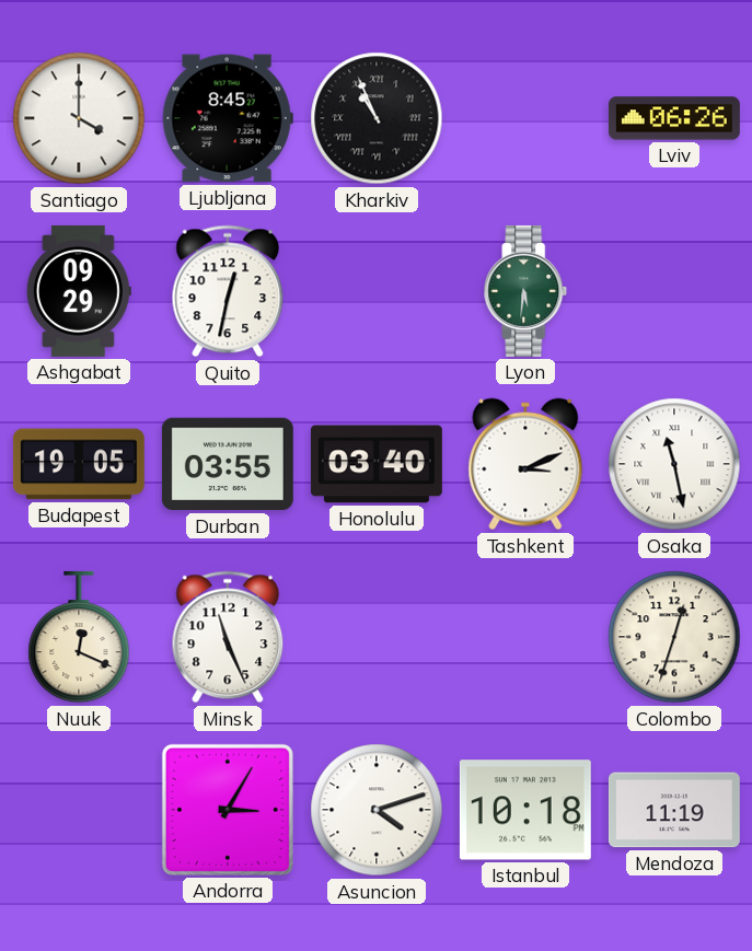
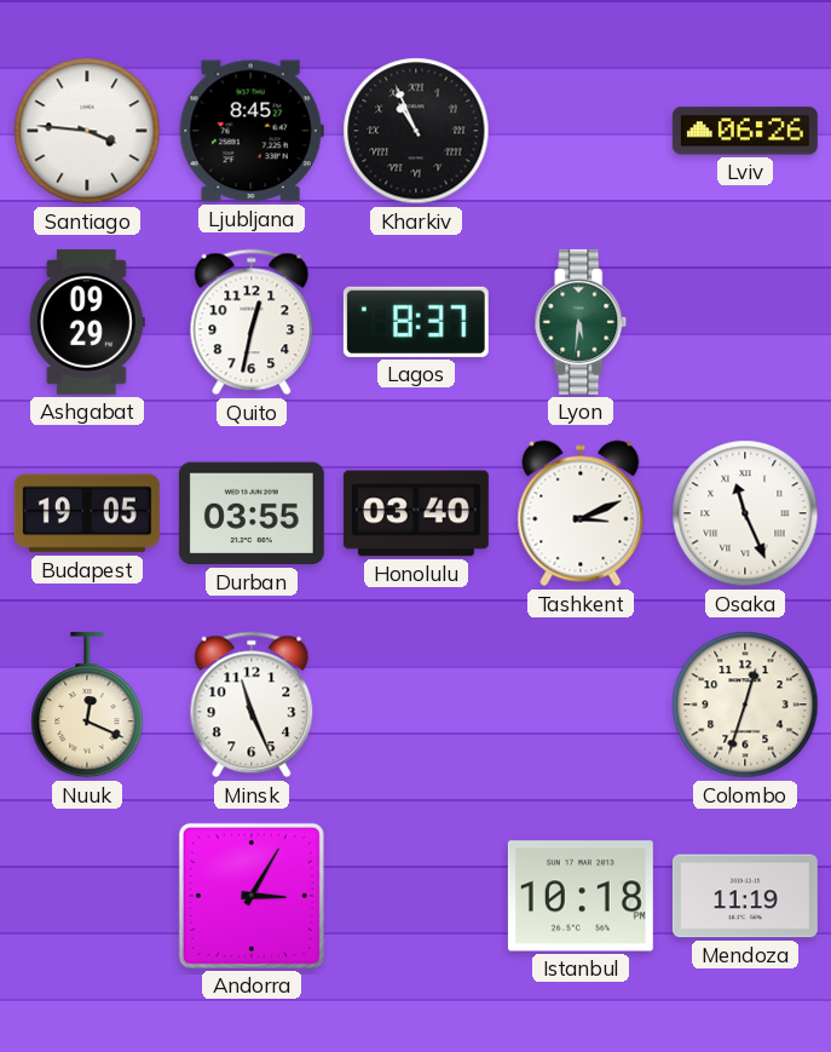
Santiago: 4:00 -> 3:46 (87, 131)
Lagos: none -> 8:37 (416, 322)
Osaka: 11:28 -> 11:26 (745, 513)
Asuncion: 4:12 -> none (377, 810)
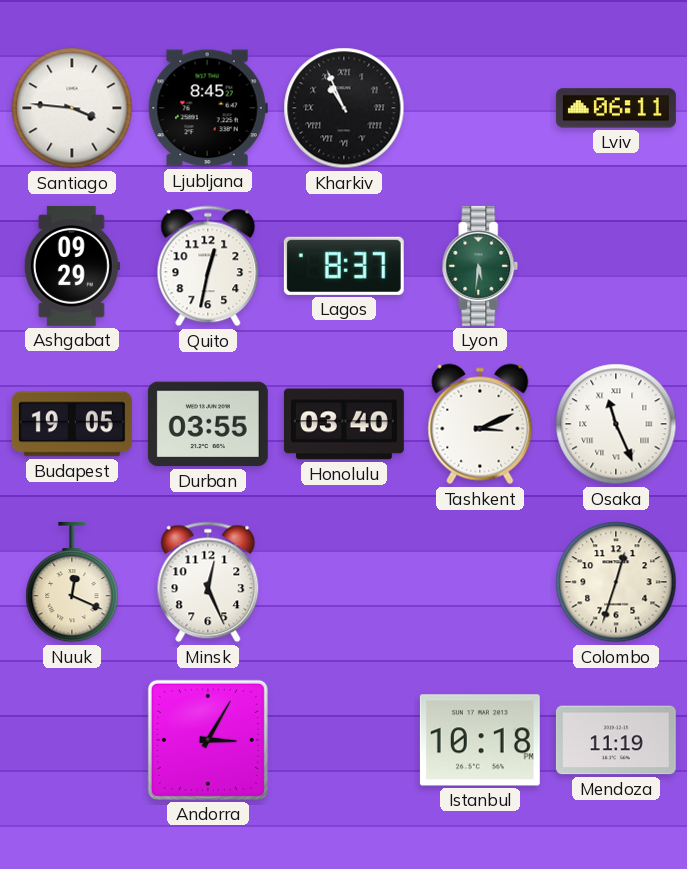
Lviv: 06:26 -> 06:11 (616, 108)
Minsk: 11:26 -> 12:26 (208, 582)
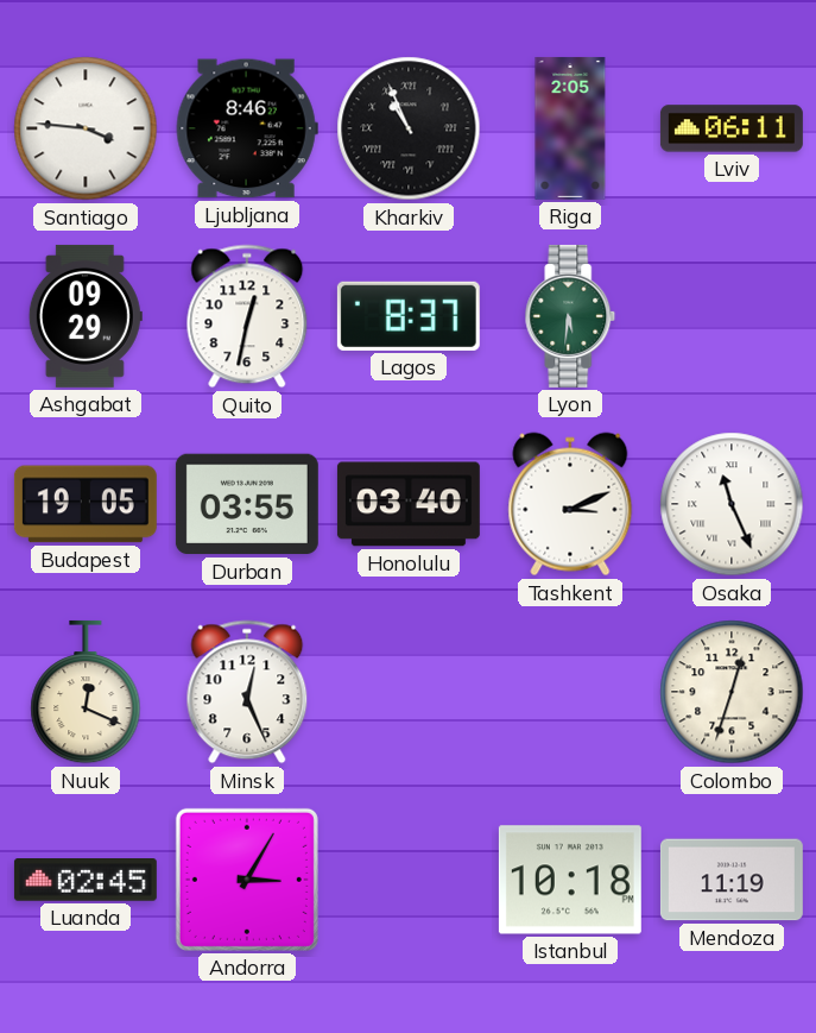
Ljubljana: 8:45 -> 8:46 (247, 128)
Riga: none -> 2:05 (570, 128)
Luanda: none -> 02:45 (86, 880)
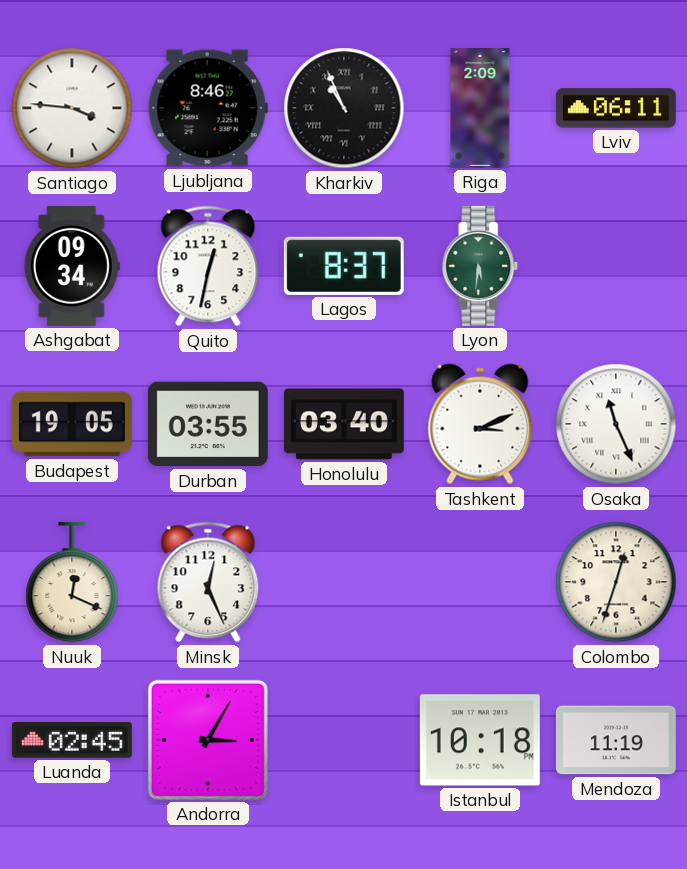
Riga: 2:05 -> 2:09 (480, 108)
Ashgabat: 09:29 -> 09:34 (72, 266)
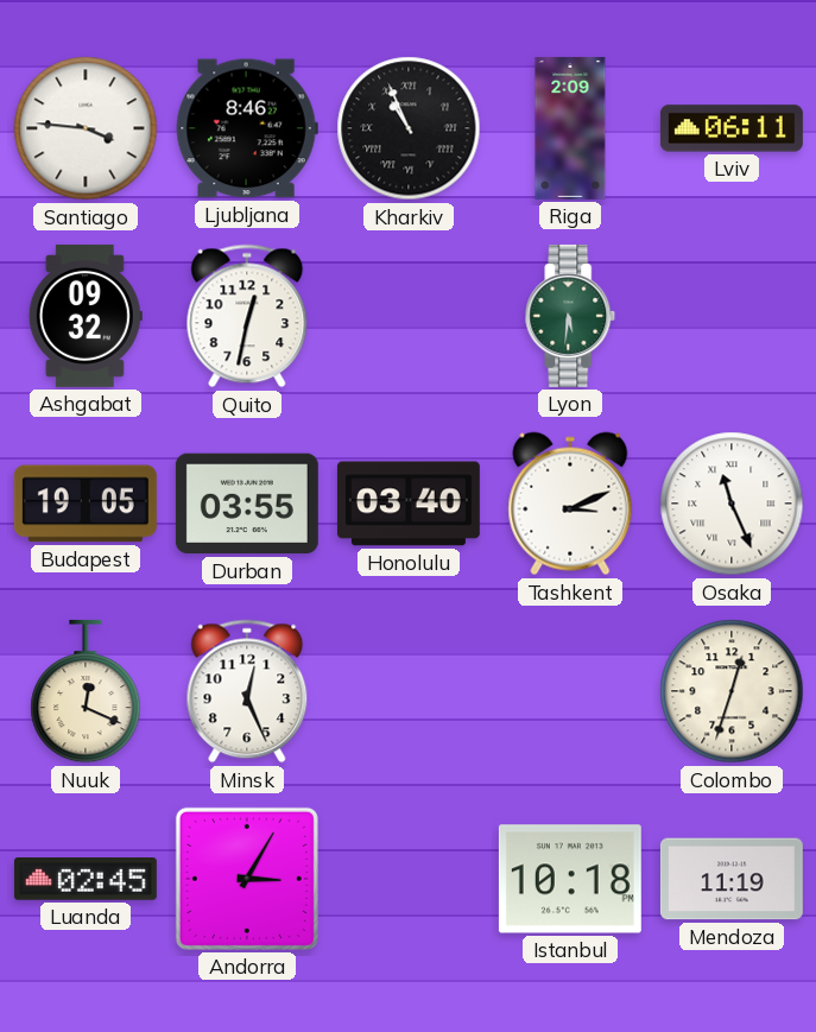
Ashgabat: 09:34 -> 09:32 (86, 316)
Lagos: 8:37 -> none (344, 266)
